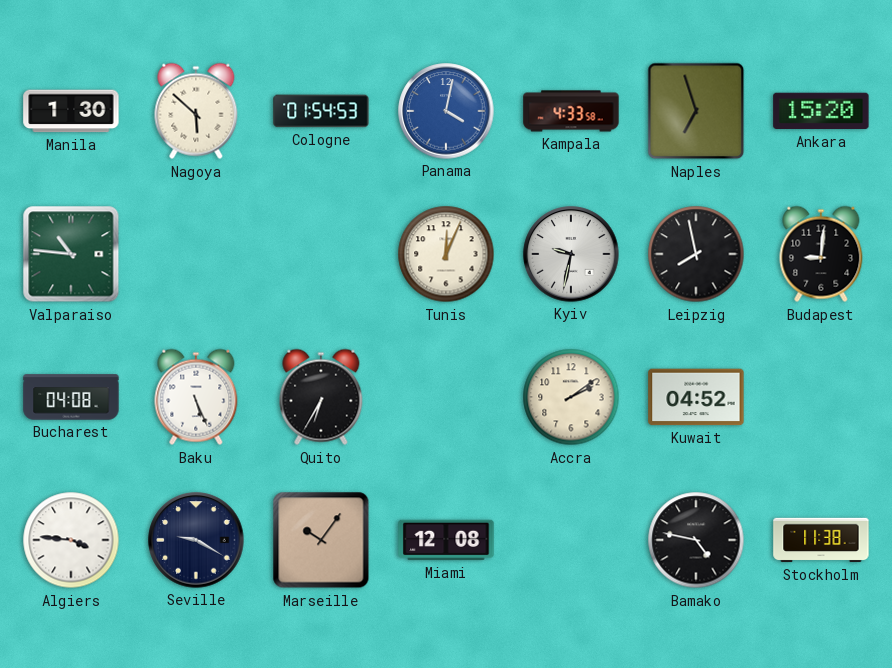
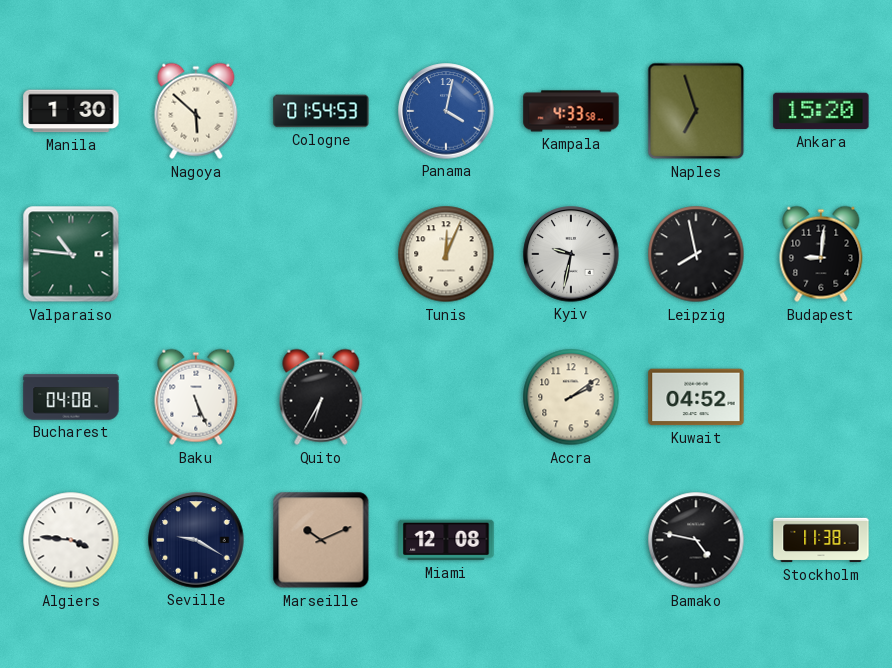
Marseille: 10:06 -> 10:11 (321, 540)
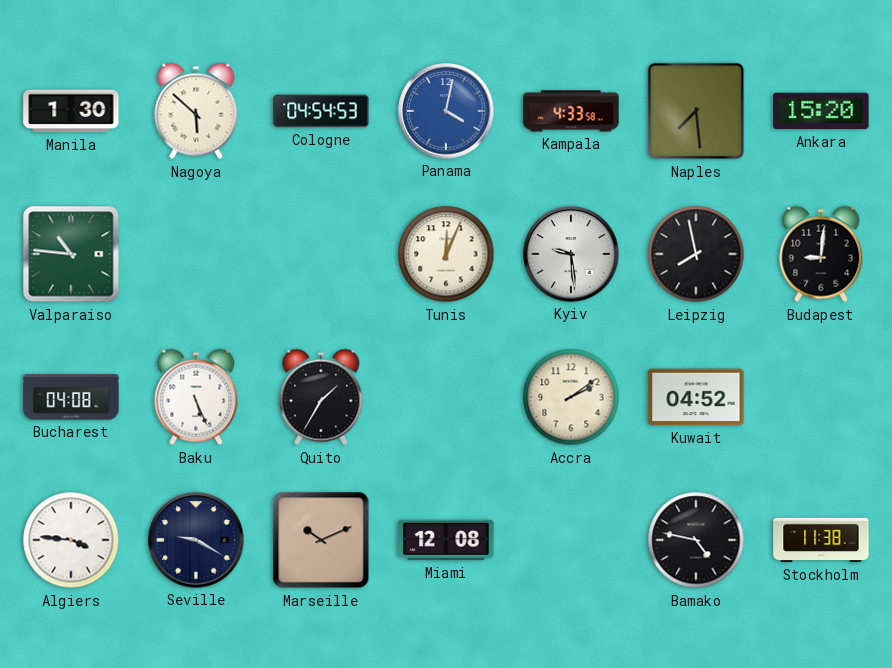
Cologne: 01:54 -> 04:54 (321, 111)
Naples: 6:57 -> 7:29 (696, 111)
Kyiv: 9:32 -> 9:29 (571, 254)
Quito: 6:35 -> 1:35 (321, 397)
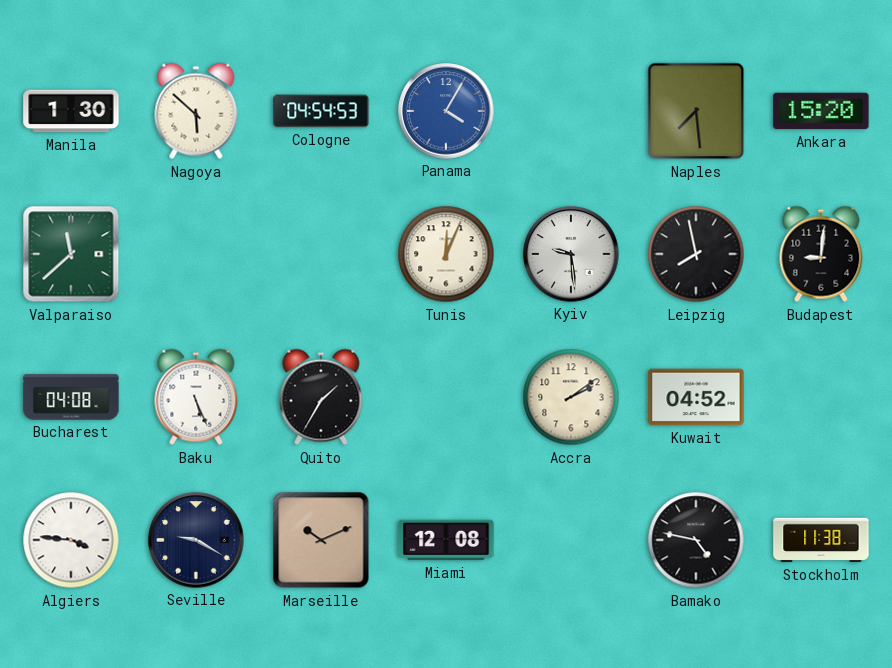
Panama: 4:02 -> 4:05 (446, 111)
Kampala: 4:33 -> none (571, 111)
Valparaiso: 10:46 -> 11:38 (71, 254)
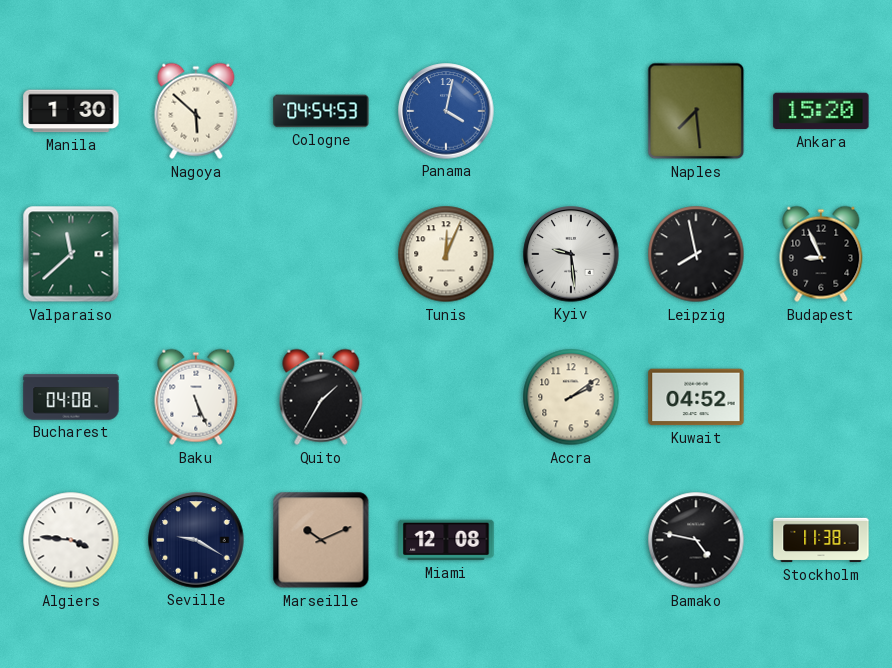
Panama: 4:05 -> 4:02 (446, 111)
Budapest: 9:01 -> 8:56 (821, 254)
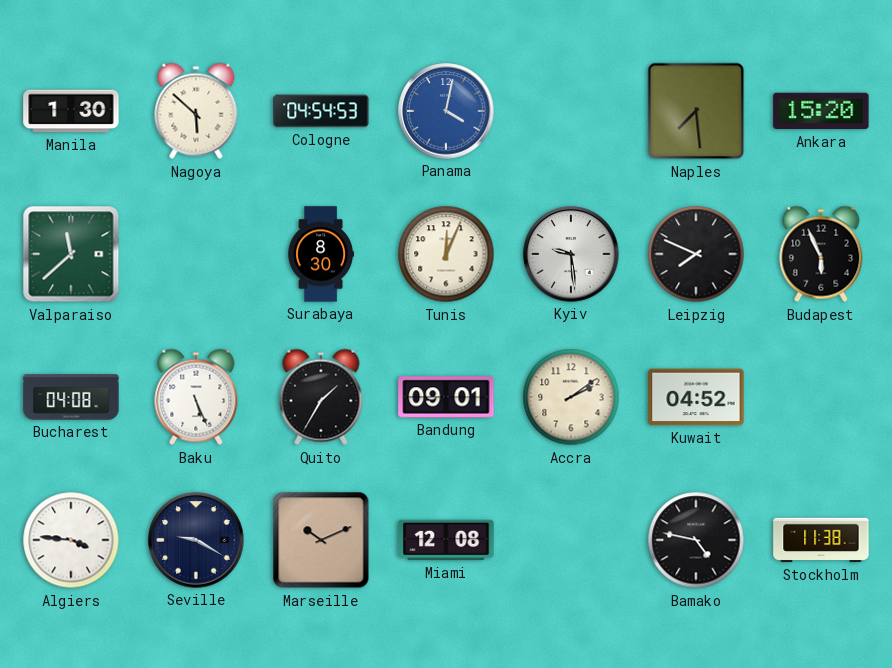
Surabaya: none -> 8:30 (320, 254)
Leipzig: 7:58 -> 7:49 (696, 254)
Budapest: 8:56 -> 5:56 (821, 254)
Bandung: none -> 09:01 (446, 397)
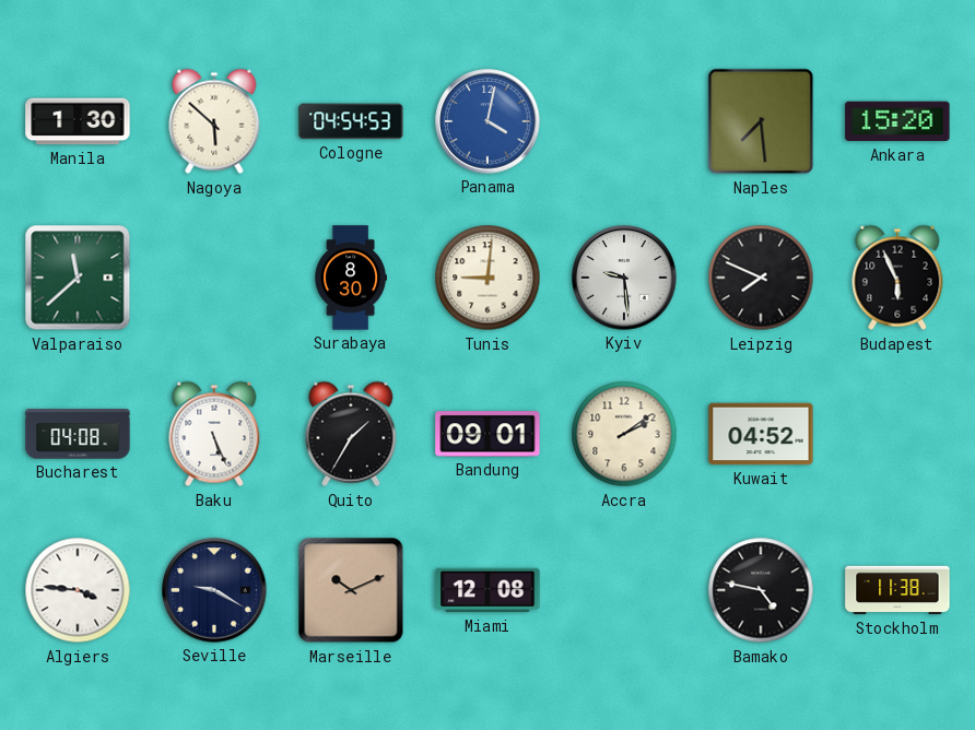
Tunis: 12:04 -> 9:01 (487, 278)
